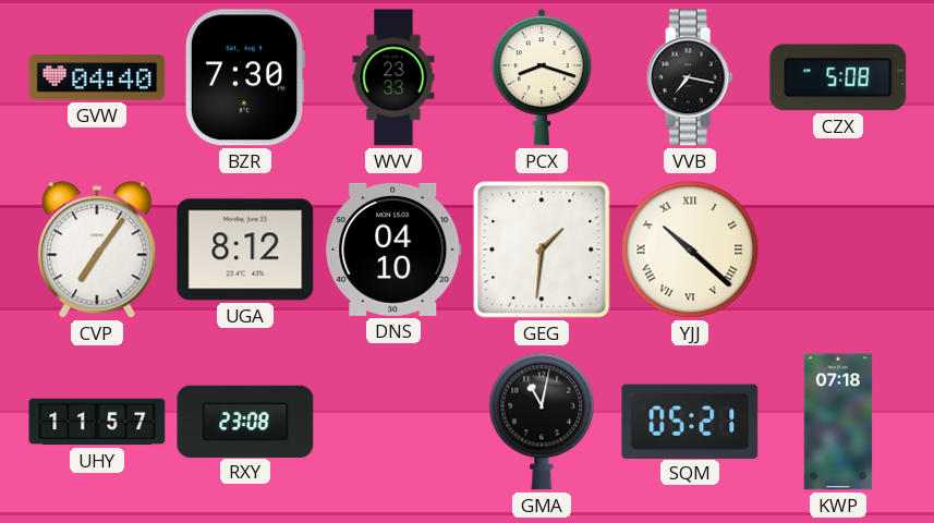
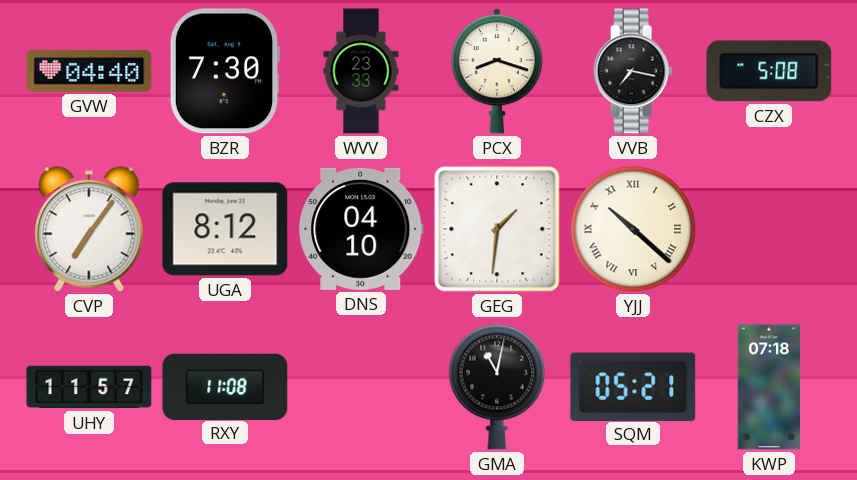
RXY: 23:08 -> 11:08 (225, 386)
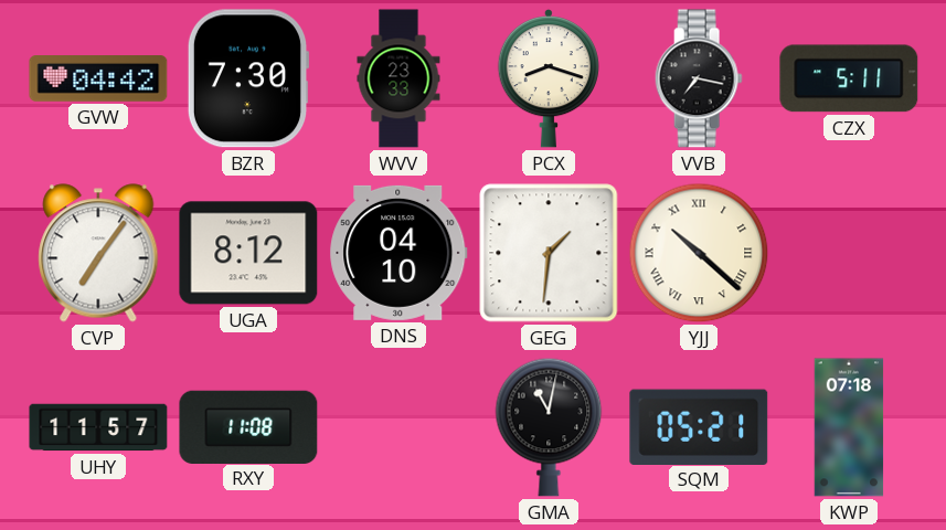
GVW: 04:40 -> 04:42 (98, 79)
CZX: 5:08 -> 5:11 (849, 78)
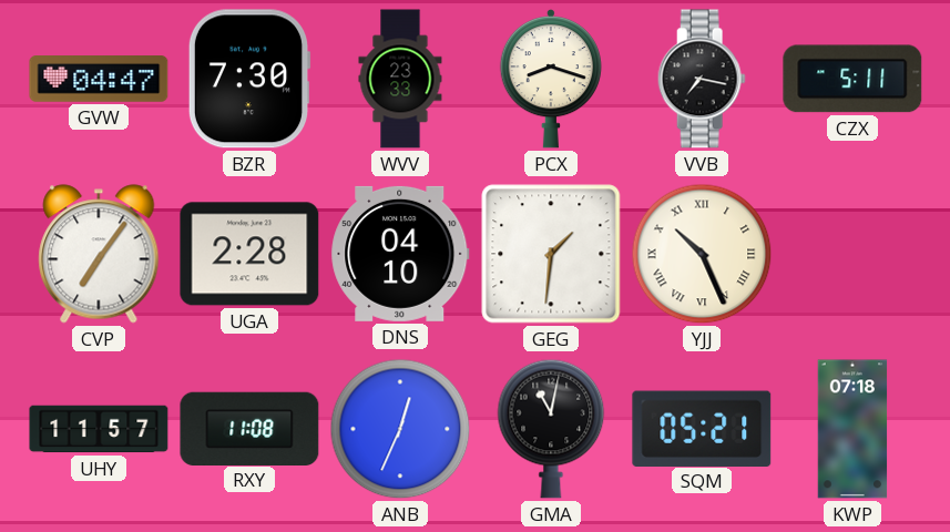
GVW: 04:42 -> 04:47 (99, 80)
UGA: 8:12 -> 2:28 (249, 254)
YJJ: 10:22 -> 10:26 (702, 254)
ANB: none -> 12:34 (400, 429)
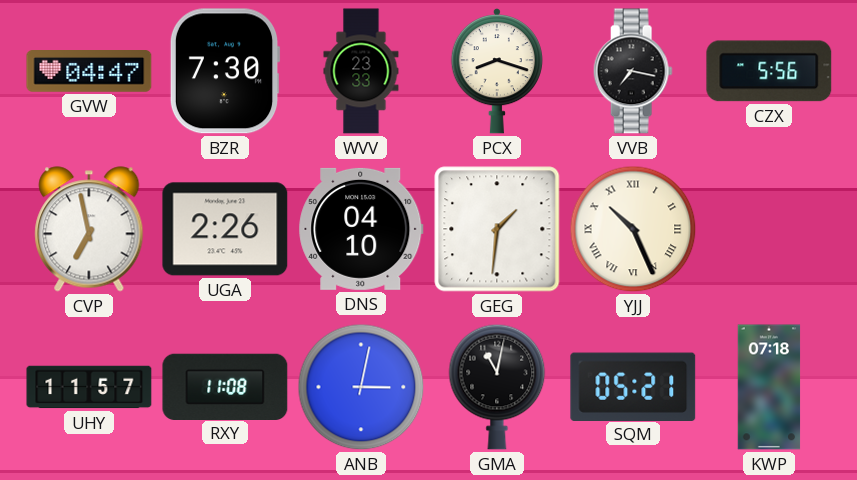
CZX: 5:11 -> 5:56 (769, 71)
CVP: 7:06 -> 6:58 (89, 229)
UGA: 2:28 -> 2:26 (225, 229)
ANB: 12:34 -> 3:02 (361, 387)
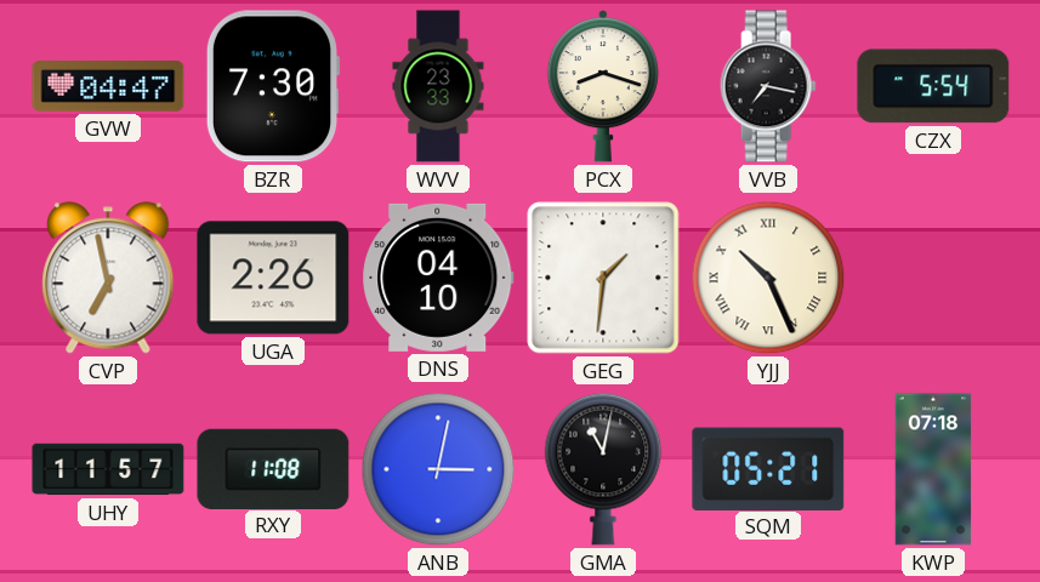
CZX: 5:56 -> 5:54 (933, 86)
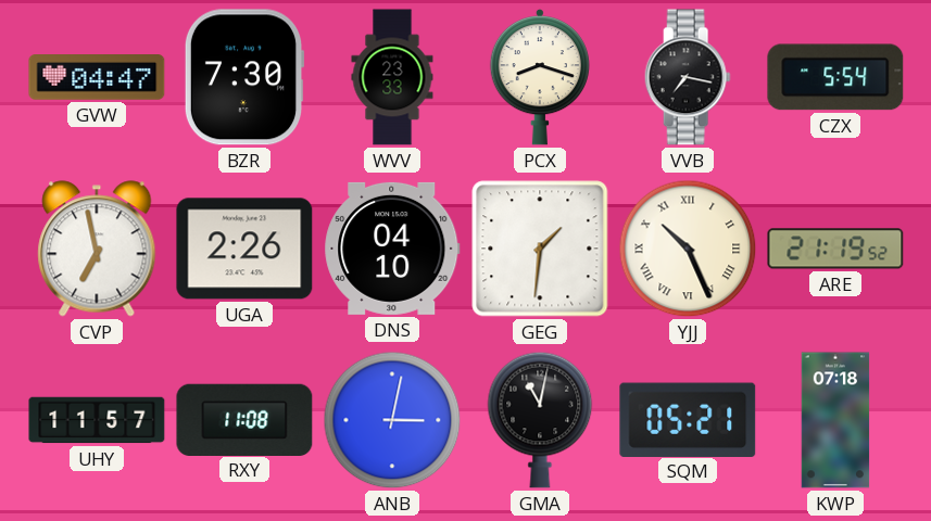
ARE: none -> 21:19 (835, 249)
